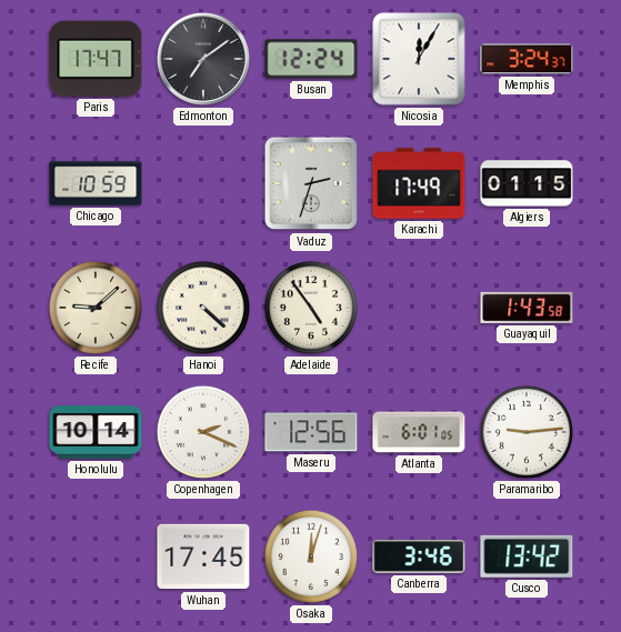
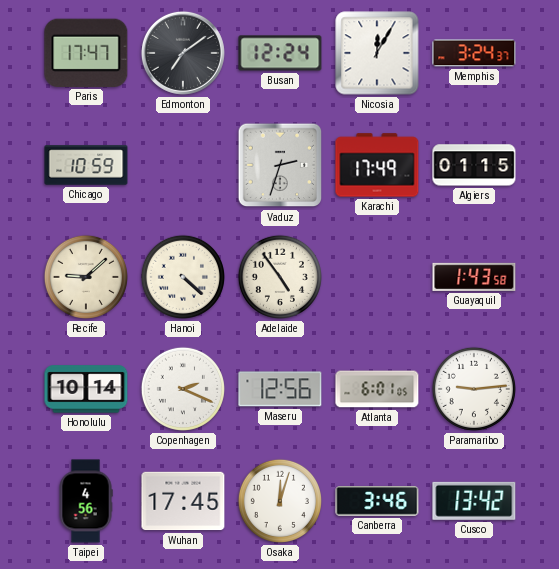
Taipei: none -> 4:56 (86, 501)
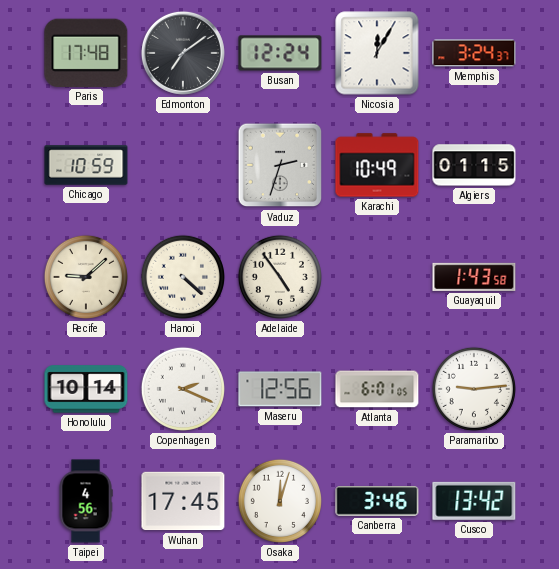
Paris: 17:47 -> 17:48 (86, 53)
Karachi: 17:49 -> 10:49 (377, 165)
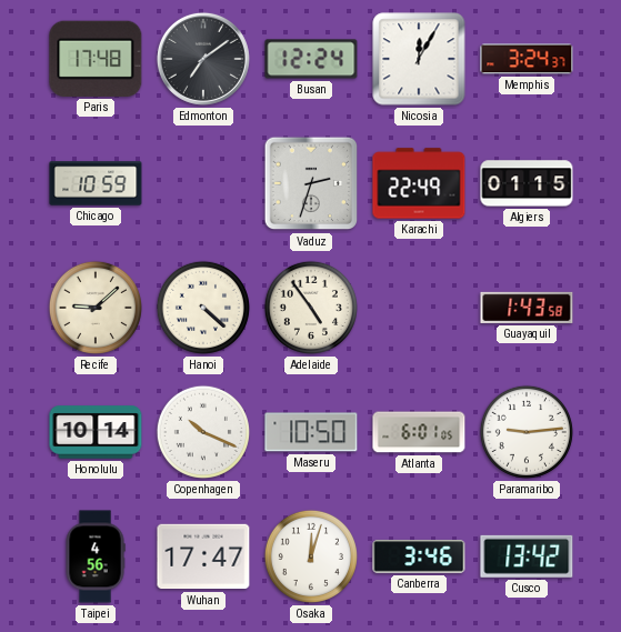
Karachi: 10:49 -> 22:49 (419, 183)
Copenhagen: 2:19 -> 10:19 (203, 432)
Maseru: 12:56 -> 10:50 (311, 432)
Wuhan: 17:45 -> 17:47 (203, 556)
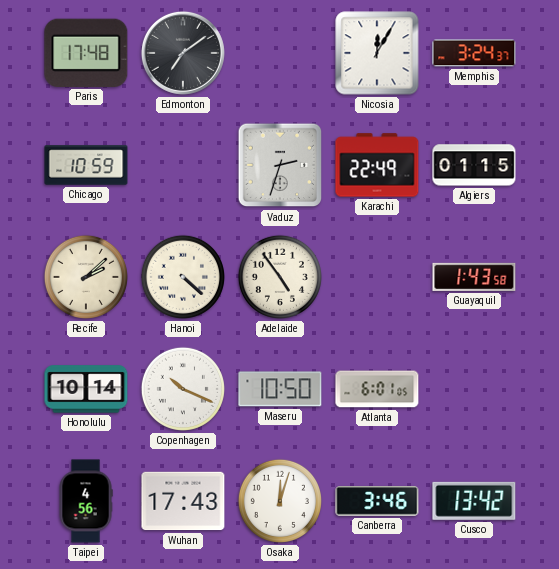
Busan: 12:24 -> none (311, 59)
Recife: 9:08 -> 2:08 (86, 277)
Paramaribo: 9:14 -> none (527, 432)
Wuhan: 17:47 -> 17:43 (183, 501)
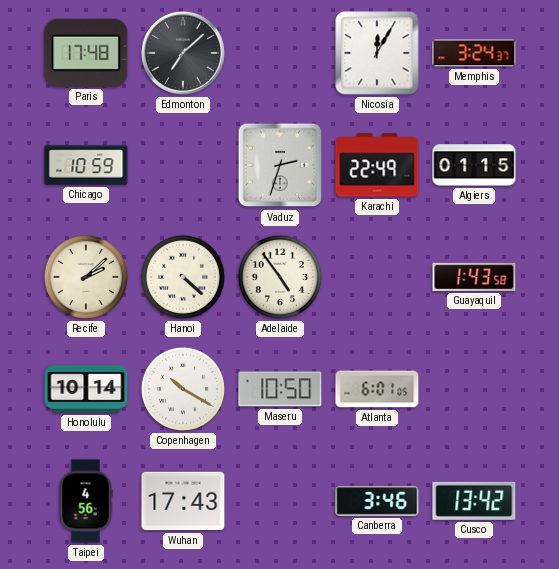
Edmonton: 7:09 -> 7:08 (183, 53)
Copenhagen: 10:19 -> 10:20 (183, 389)
Osaka: 12:03 -> none (280, 501)
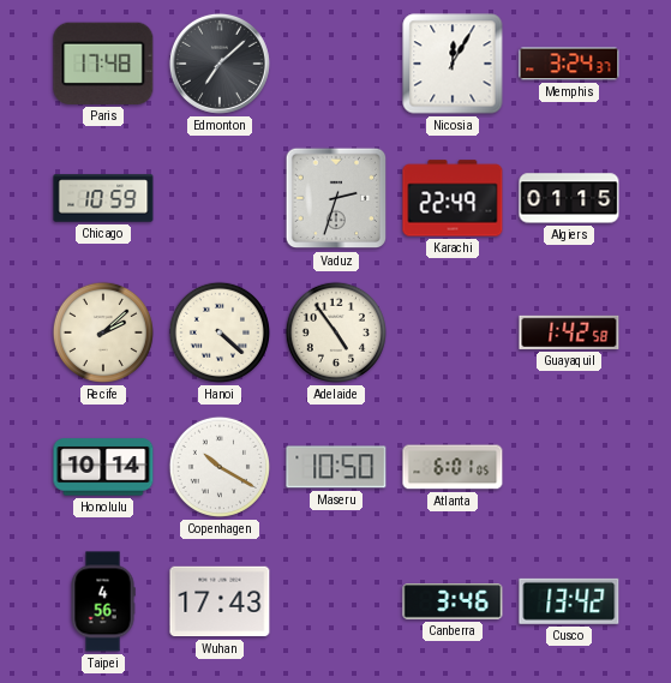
Guayaquil: 1:43 -> 1:42 (569, 332)
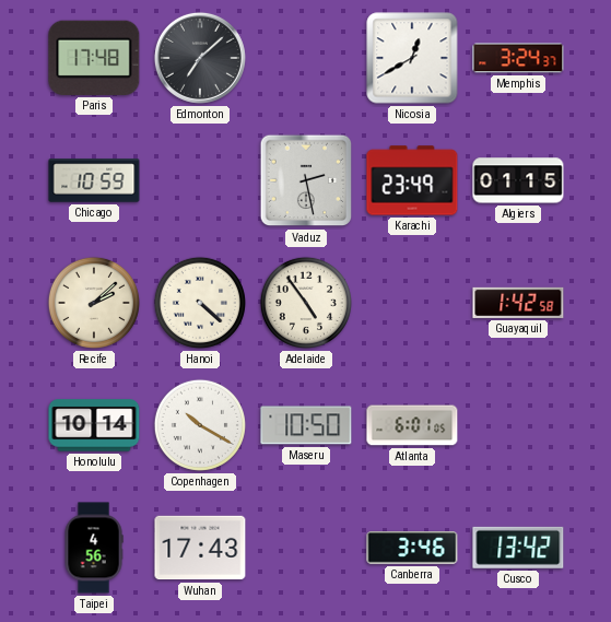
Nicosia: 12:05 -> 12:40 (412, 58)
Vaduz: 2:33 -> 2:28 (306, 180)
Karachi: 22:49 -> 23:49 (412, 180)
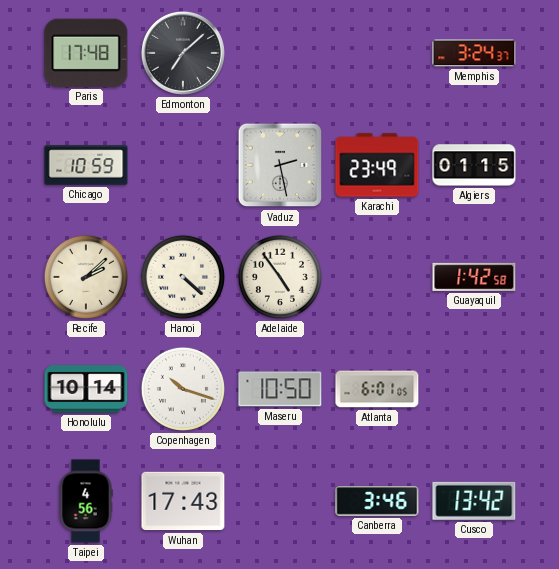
Nicosia: 12:40 -> none (412, 58)
Copenhagen: 10:20 -> 10:18 (183, 389)
